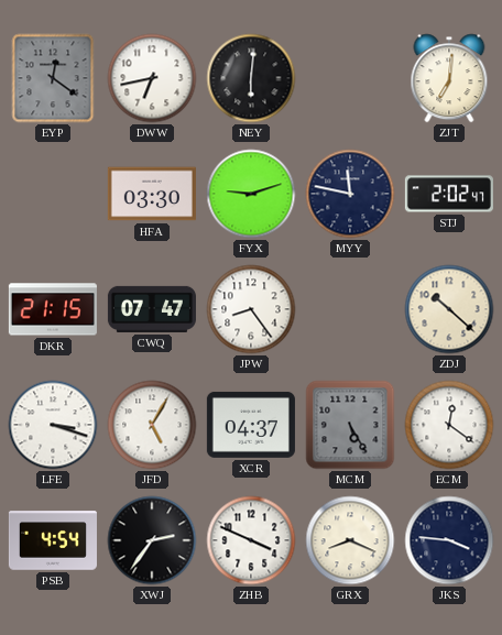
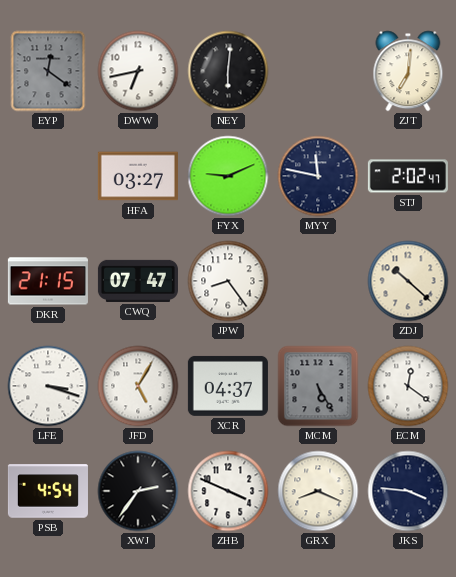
HFA: 03:30 -> 03:27 (138, 176)
FYX: 9:12 -> 9:11 (228, 176)
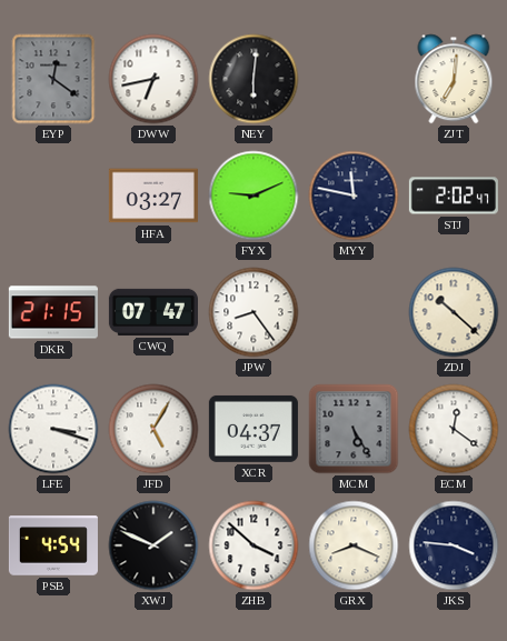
XWJ: 2:36 -> 1:49 (153, 545)
ZHB: 3:49 -> 3:52 (254, 545)
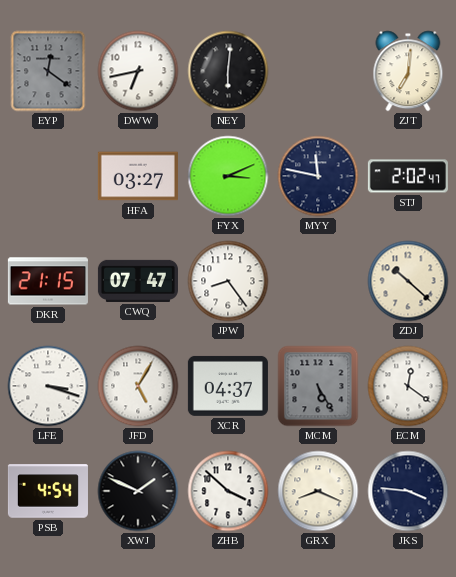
FYX: 9:11 -> 3:11 (228, 176)
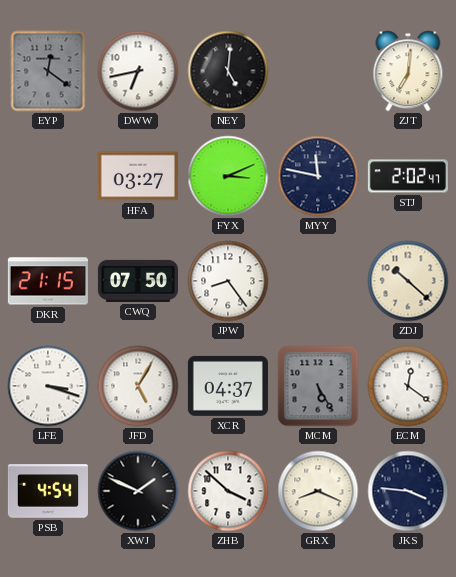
NEY: 6:01 -> 5:01 (228, 71)
CWQ: 07:47 -> 07:50 (138, 281)
